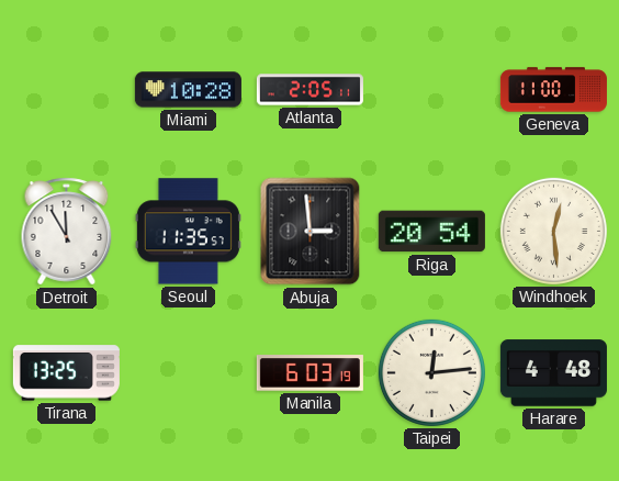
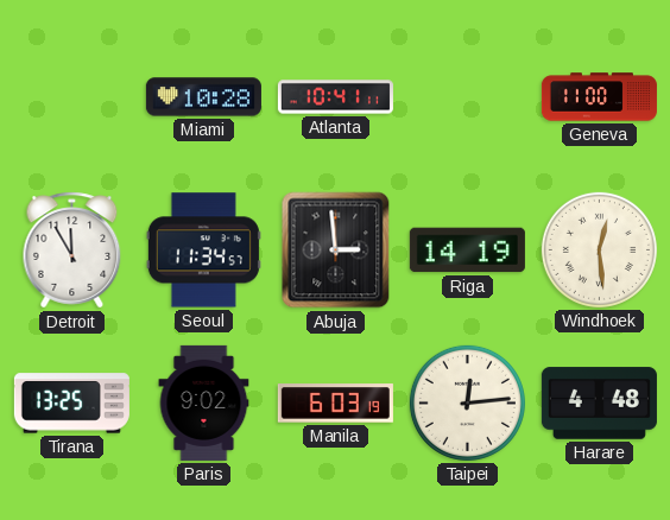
Atlanta: 2:05 -> 10:41 (335, 97)
Seoul: 11:35 -> 11:34 (203, 251)
Riga: 20:54 -> 14:19 (467, 251)
Paris: none -> 9:02 (204, 402)
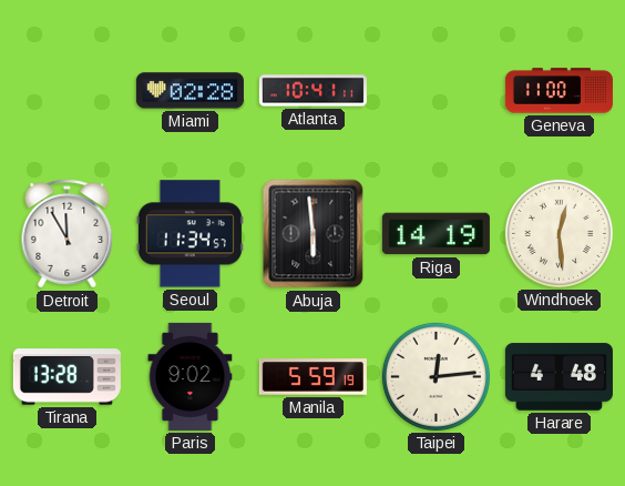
Miami: 10:28 -> 02:28 (189, 91)
Abuja: 2:59 -> 5:59 (314, 234)
Tirana: 13:25 -> 13:28 (66, 377)
Manila: 6:03 -> 5:59 (312, 377)
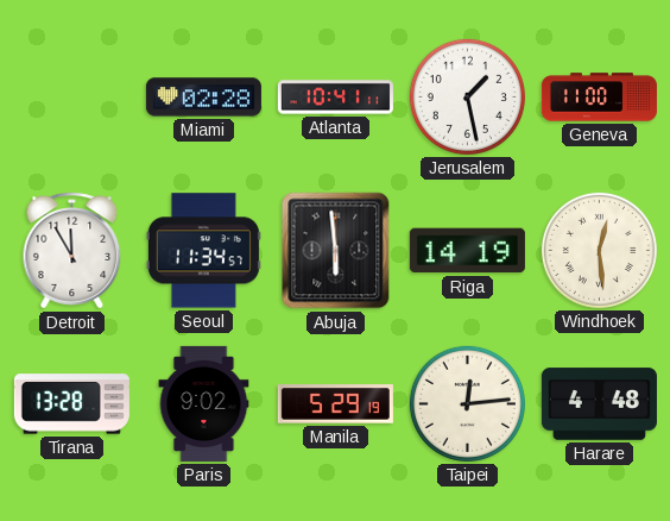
Jerusalem: none -> 1:28 (467, 96)
Manila: 5:59 -> 5:29 (335, 404)
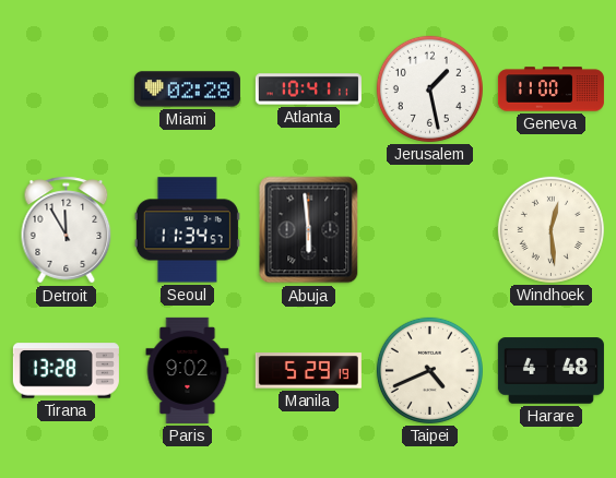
Riga: 14:19 -> none (467, 251)
Taipei: 12:14 -> 4:41 (429, 370)
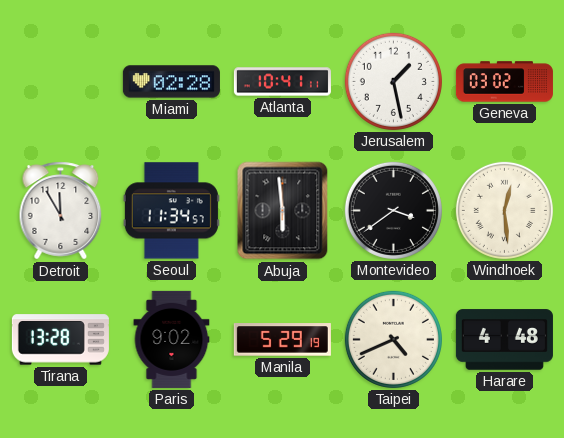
Geneva: 11:00 -> 03:02 (504, 82)
Montevideo: none -> 3:39 (393, 210)
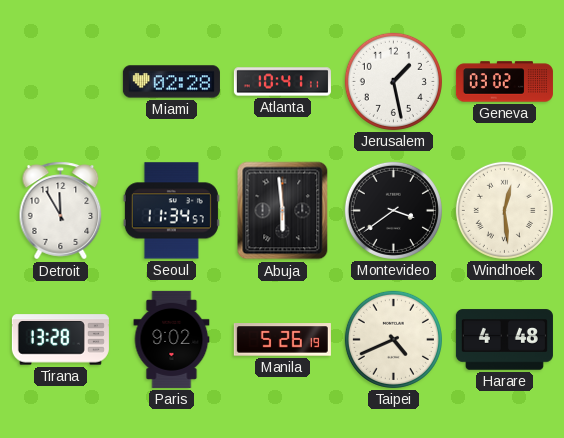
Manila: 5:29 -> 5:26 (282, 340)
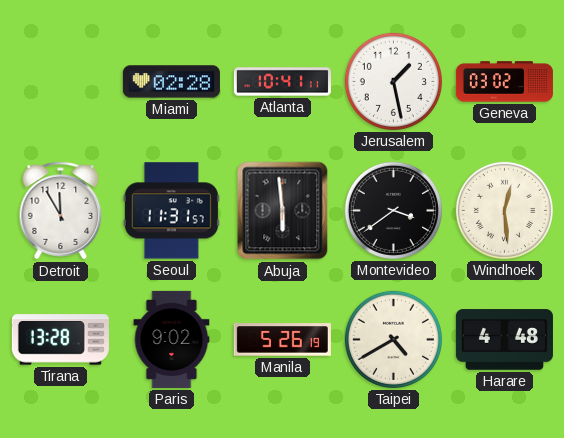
Seoul: 11:34 -> 11:31 (171, 211)
Taipei: 4:41 -> 4:40 (393, 339)
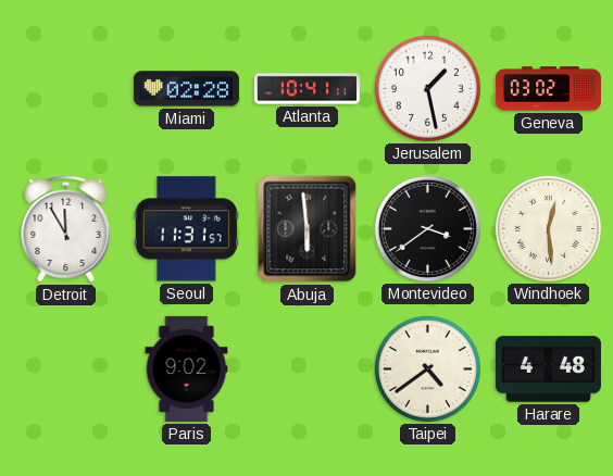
Tirana: 13:28 -> none (60, 340)
Manila: 5:26 -> none (282, 340)
Taipei: 4:40 -> 4:39 (427, 368)
